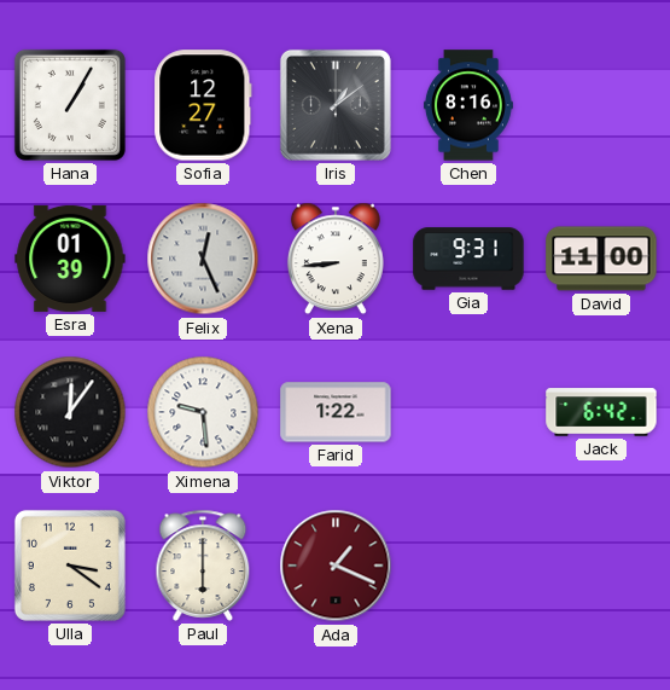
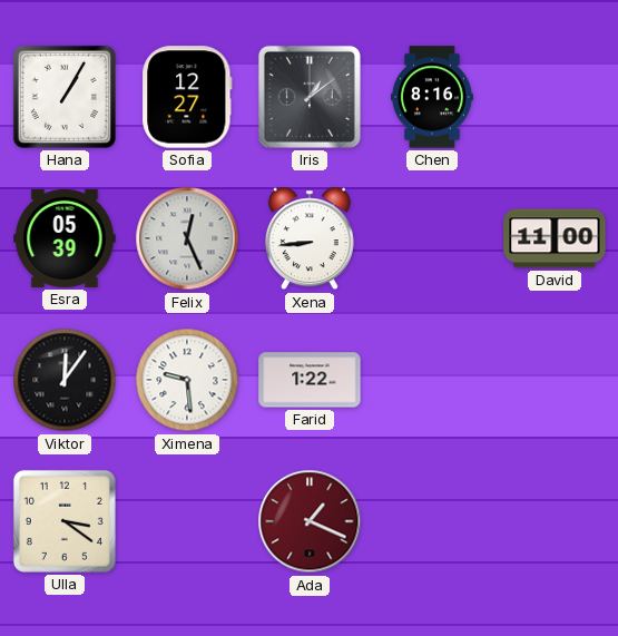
Esra: 01:39 -> 05:39 (65, 238)
Gia: 9:31 -> none (468, 259)
Jack: 6:42 -> none (601, 412)
Paul: 6:00 -> none (203, 566)
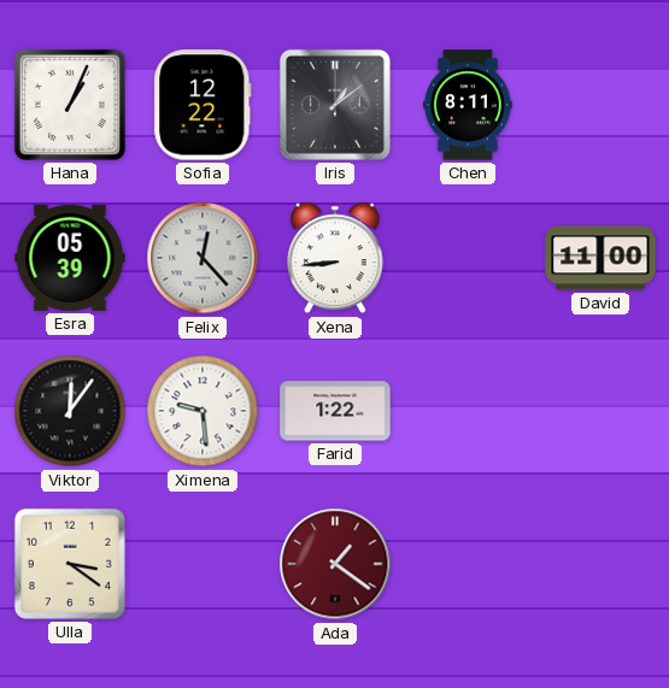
Hana: 1:05 -> 1:04 (70, 105)
Sofia: 12:27 -> 12:22 (203, 105)
Chen: 8:16 -> 8:11 (468, 105)
Felix: 12:26 -> 12:23 (203, 258)
Ada: 1:19 -> 1:21 (335, 564)
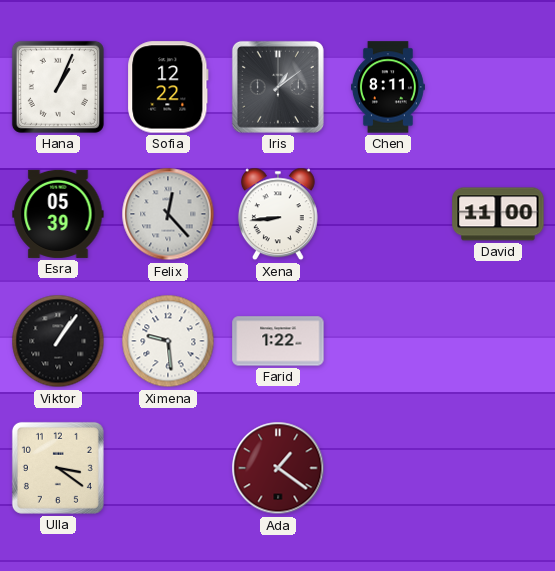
Viktor: 12:06 -> 1:06 (58, 341)
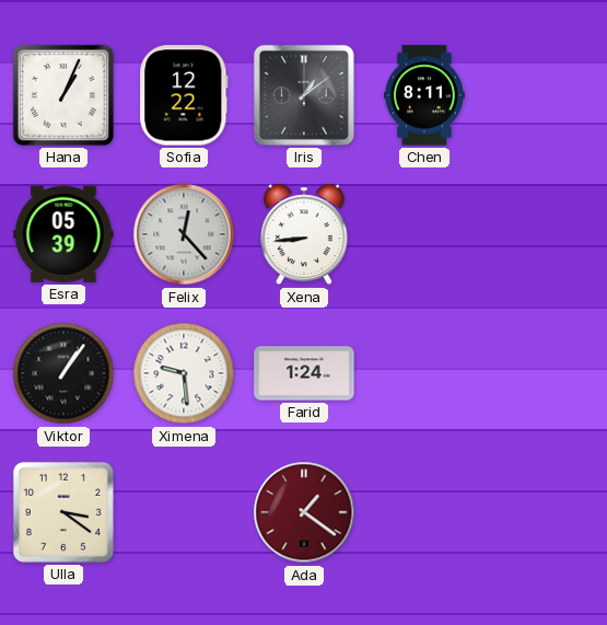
David: 11:00 -> none (498, 214)
Farid: 1:22 -> 1:24 (304, 373)
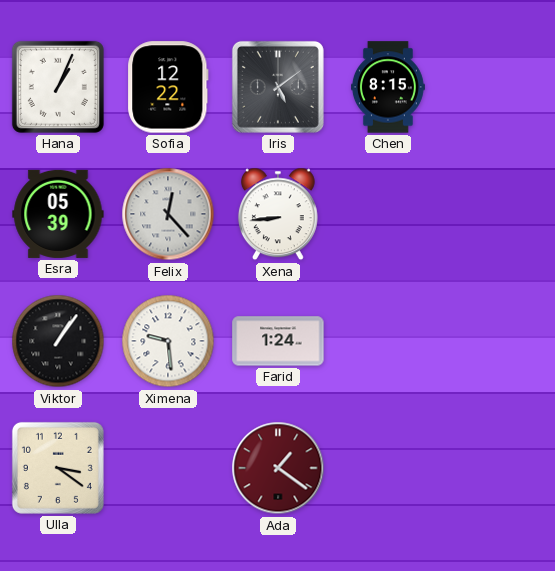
Iris: 1:09 -> 5:09 (278, 87)
Chen: 8:11 -> 8:15 (388, 87)
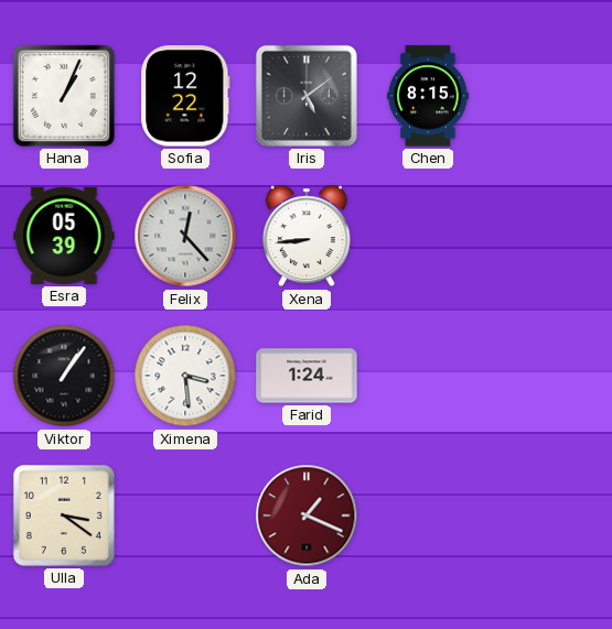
Ximena: 9:29 -> 3:29 (185, 376)
Ada: 1:21 -> 1:19 (307, 516)
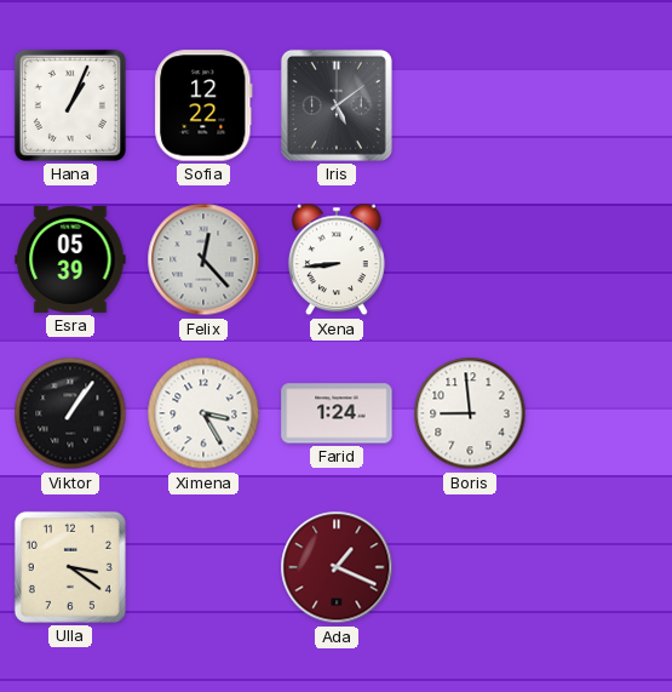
Chen: 8:15 -> none (428, 96)
Ximena: 3:29 -> 3:25 (203, 413)
Boris: none -> 8:59 (470, 413)
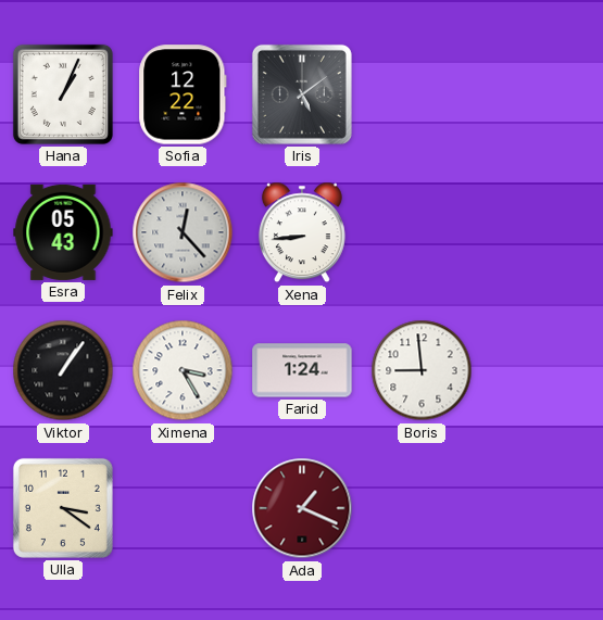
Esra: 05:39 -> 05:43 (63, 232)
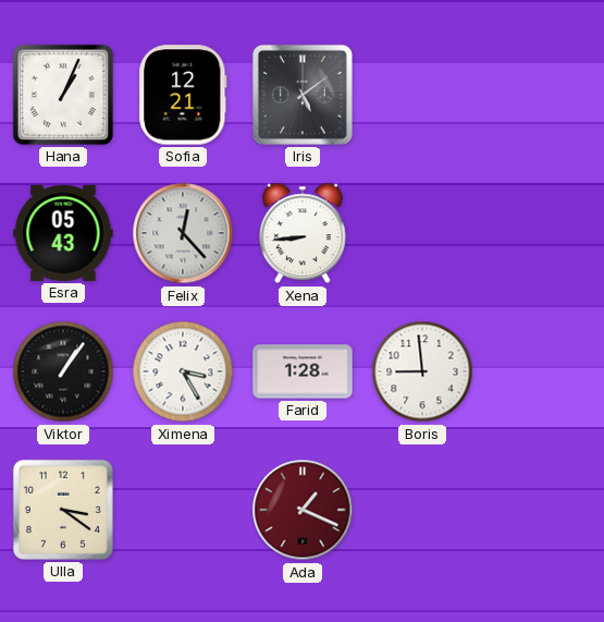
Sofia: 12:22 -> 12:21 (183, 95)
Farid: 1:24 -> 1:28 (303, 371)
